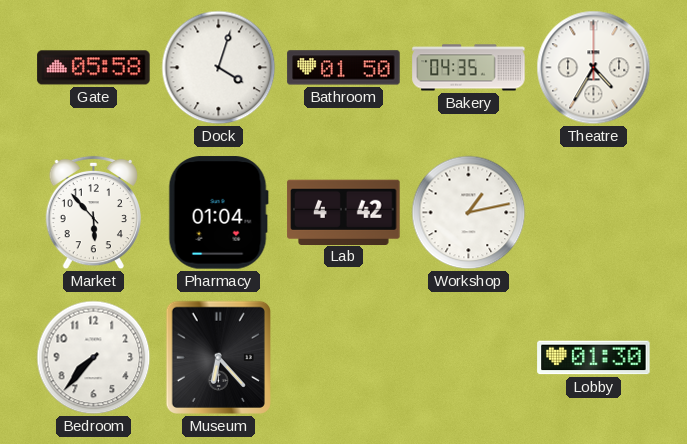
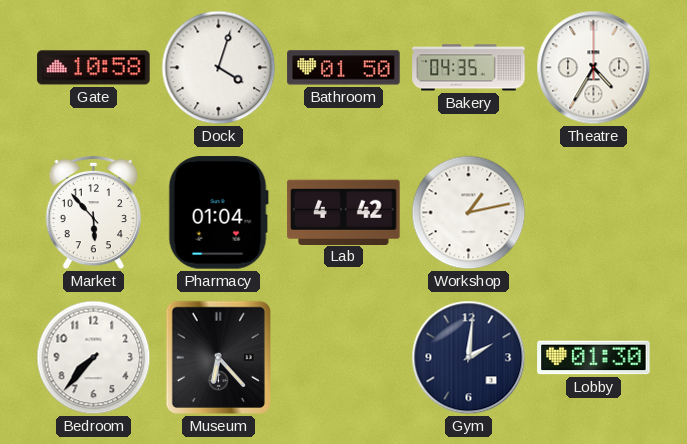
Gate: 05:58 -> 10:58 (94, 68)
Gym: none -> 2:01 (469, 358)
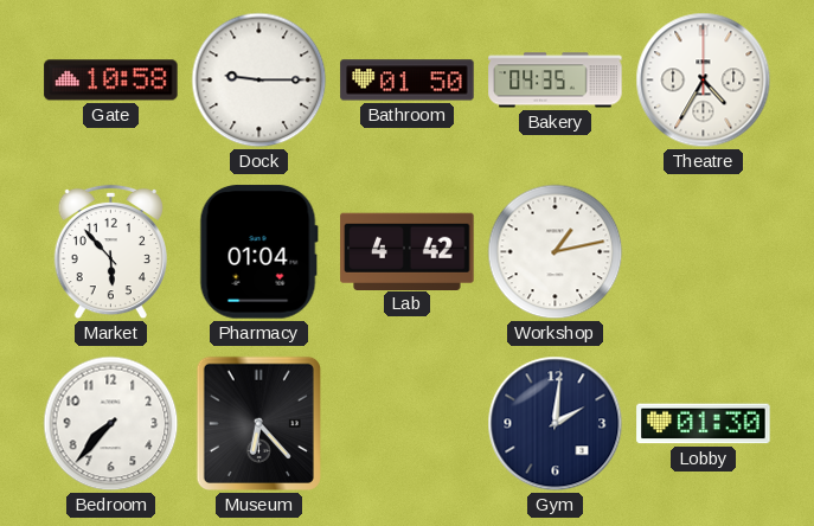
Dock: 4:03 -> 9:15 (259, 81)
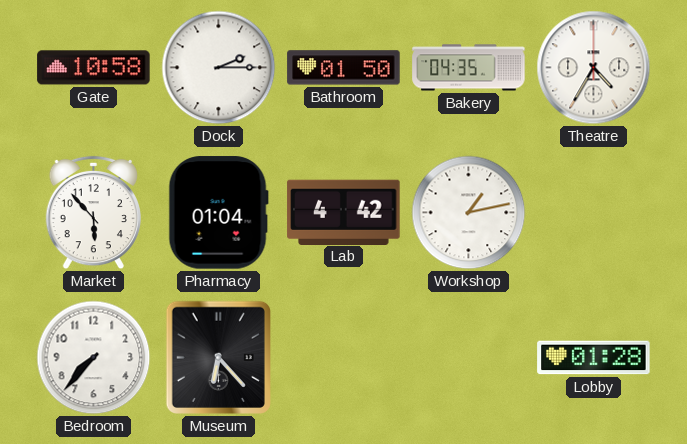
Dock: 9:15 -> 2:15 (219, 68)
Gym: 2:01 -> none (556, 424)
Lobby: 01:30 -> 01:28 (594, 358)
